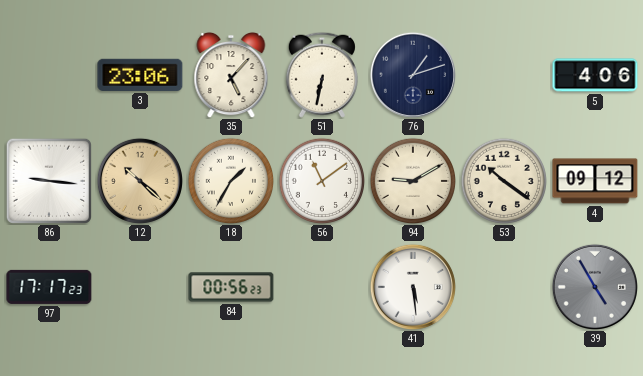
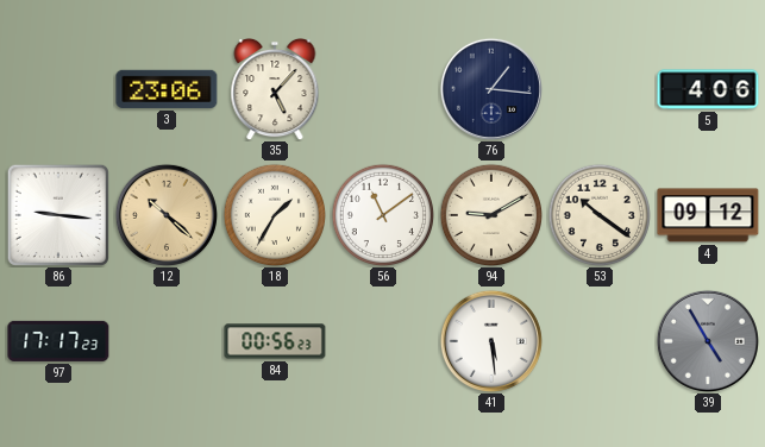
51: 6:32 -> none (322, 75)
76: 1:12 -> 1:16 (491, 89)
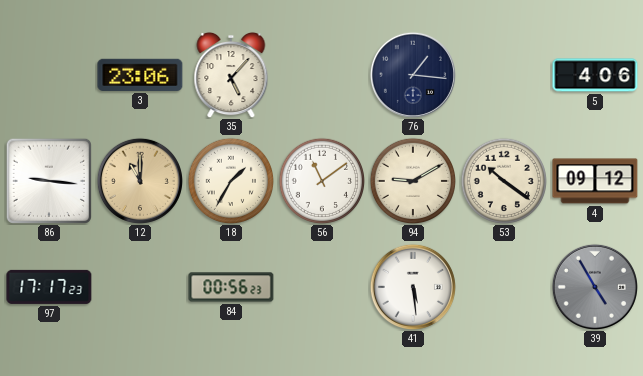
12: 10:22 -> 11:00 (140, 181)
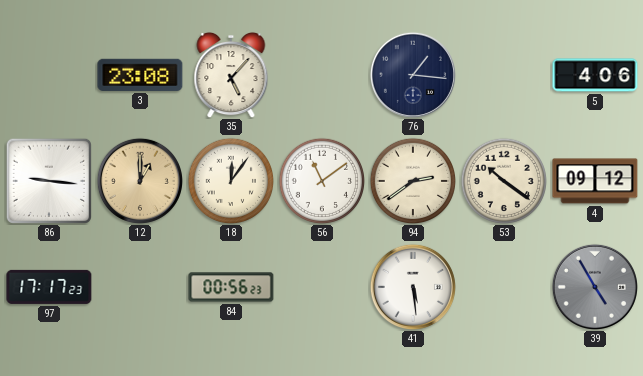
3: 23:06 -> 23:08 (140, 75)
12: 11:00 -> 1:00 (140, 181)
18: 1:35 -> 12:06 (230, 180)
94: 9:10 -> 2:39 (412, 180)
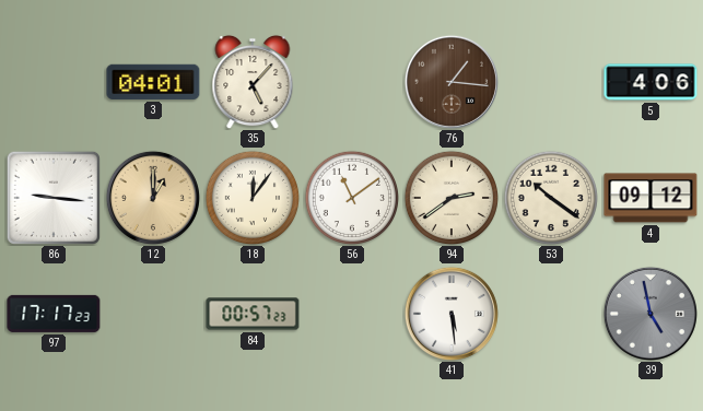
3: 23:08 -> 04:01 (153, 82)
76 dial: navy -> brown (452, 82)
84: 00:56 -> 00:57 (253, 314)
39: 4:55 -> 4:58 (651, 314)
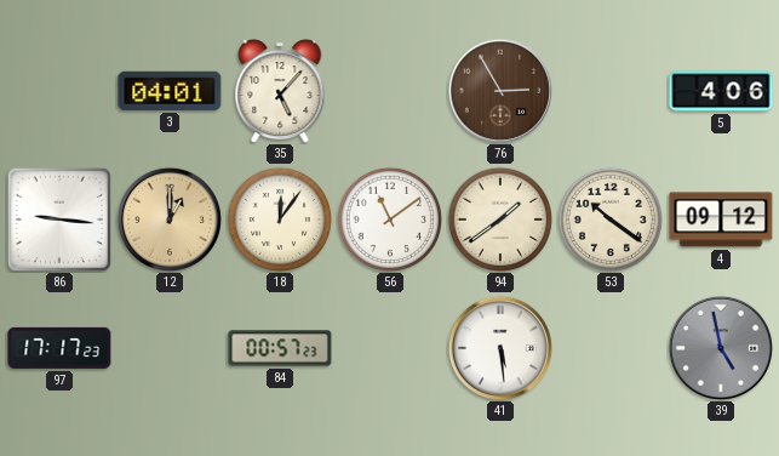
76: 1:16 -> 2:55 (500, 91)
94: 2:39 -> 1:39 (499, 218)
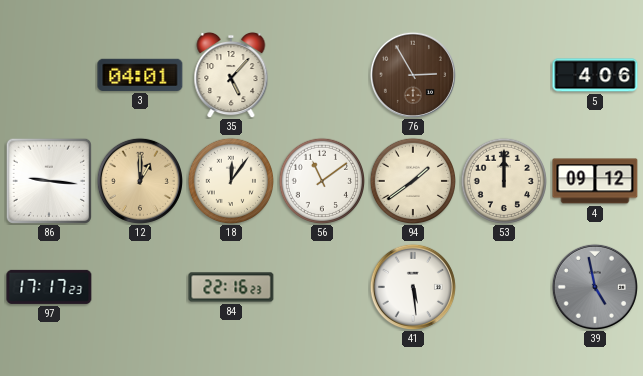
53: 10:21 -> 12:00 (503, 180)
84: 00:57 -> 22:16 (231, 287)
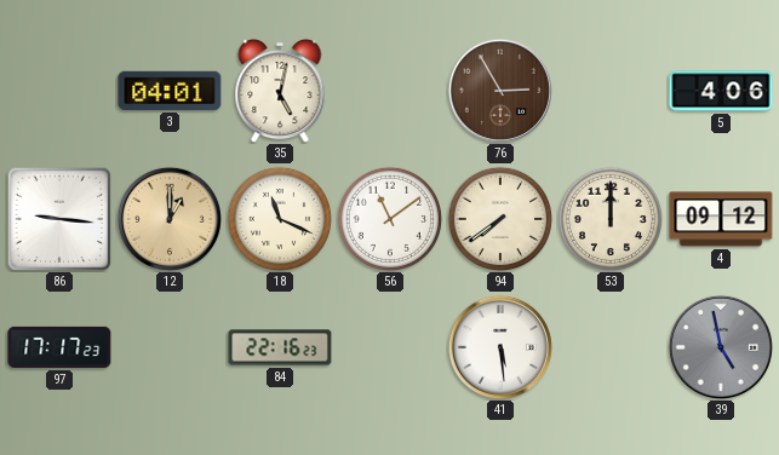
35: 5:07 -> 5:02 (280, 91)
18: 12:06 -> 11:19 (279, 218)
94: 1:39 -> 7:39 (499, 218)
